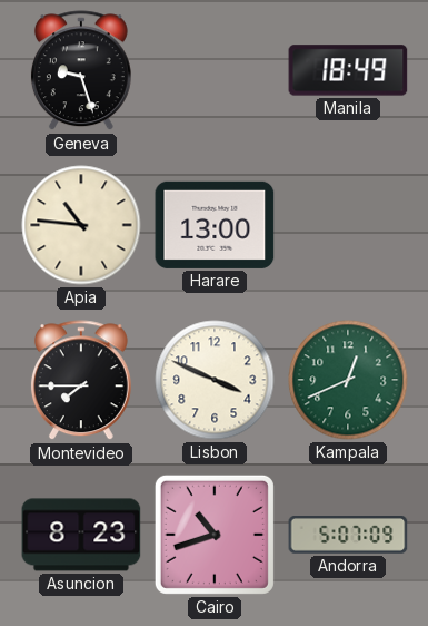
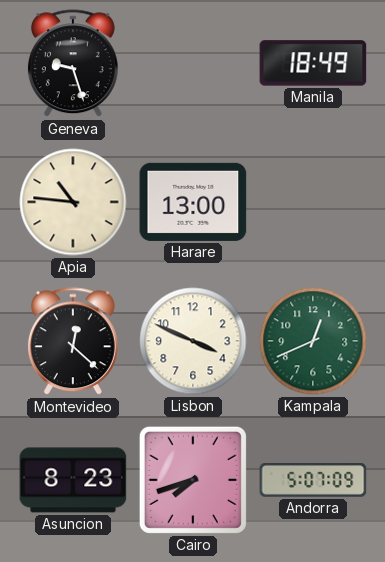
Montevideo: 7:45 -> 12:22 (73, 342)
Cairo: 10:42 -> 7:42 (193, 480)
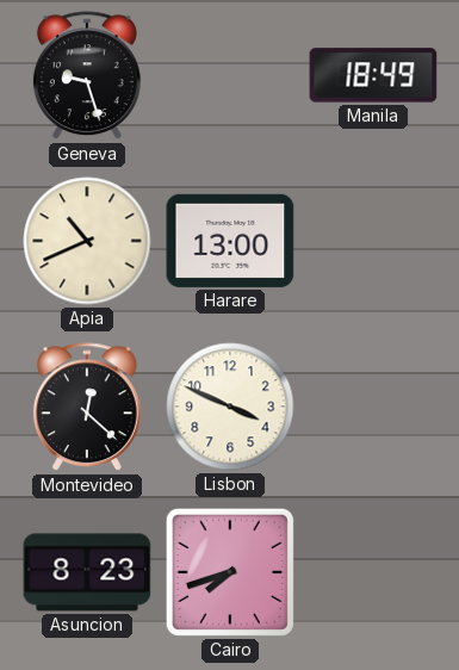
Apia: 10:46 -> 10:41 (87, 241)
Kampala: 12:41 -> none (313, 341)
Andorra: 5:07 -> none (313, 481)
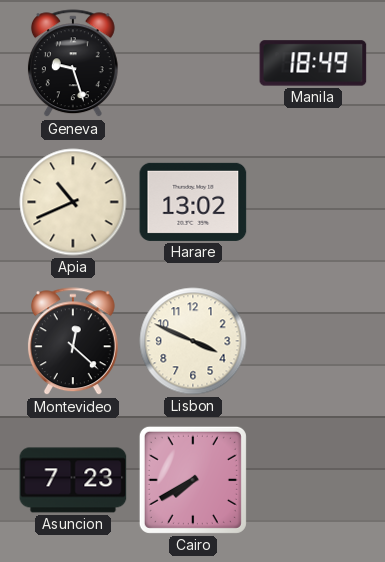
Harare: 13:00 -> 13:02 (193, 202)
Asuncion: 8:23 -> 7:23 (73, 480)
Cairo: 7:42 -> 7:40 (193, 480)
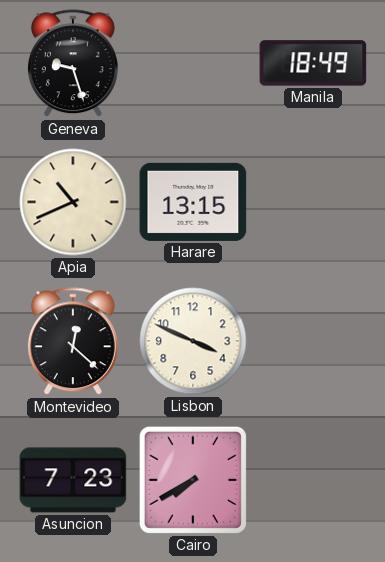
Harare: 13:02 -> 13:15 (193, 202)
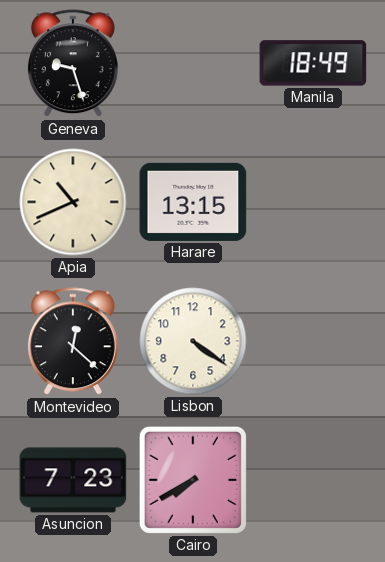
Lisbon: 3:49 -> 4:21 (193, 341)
